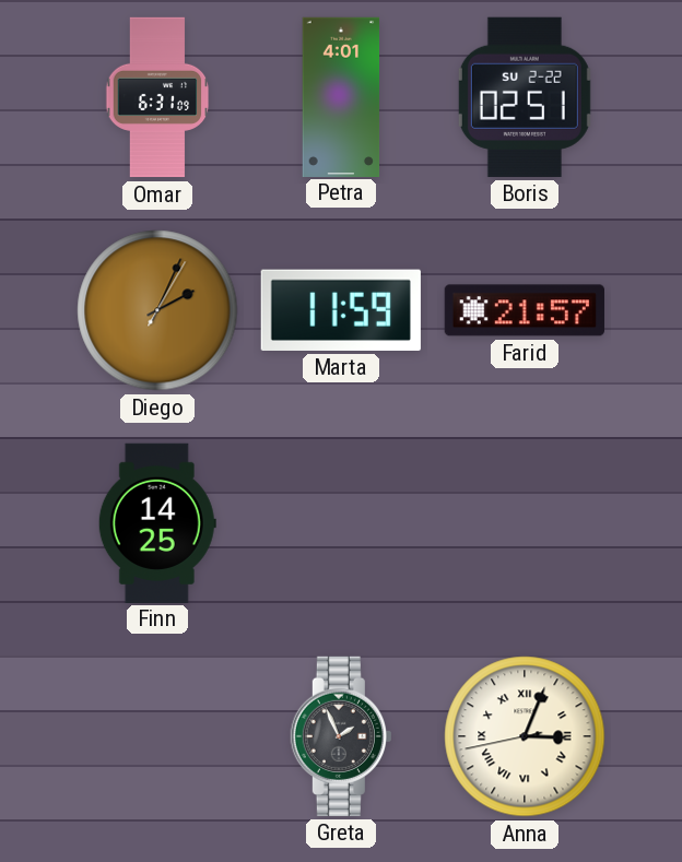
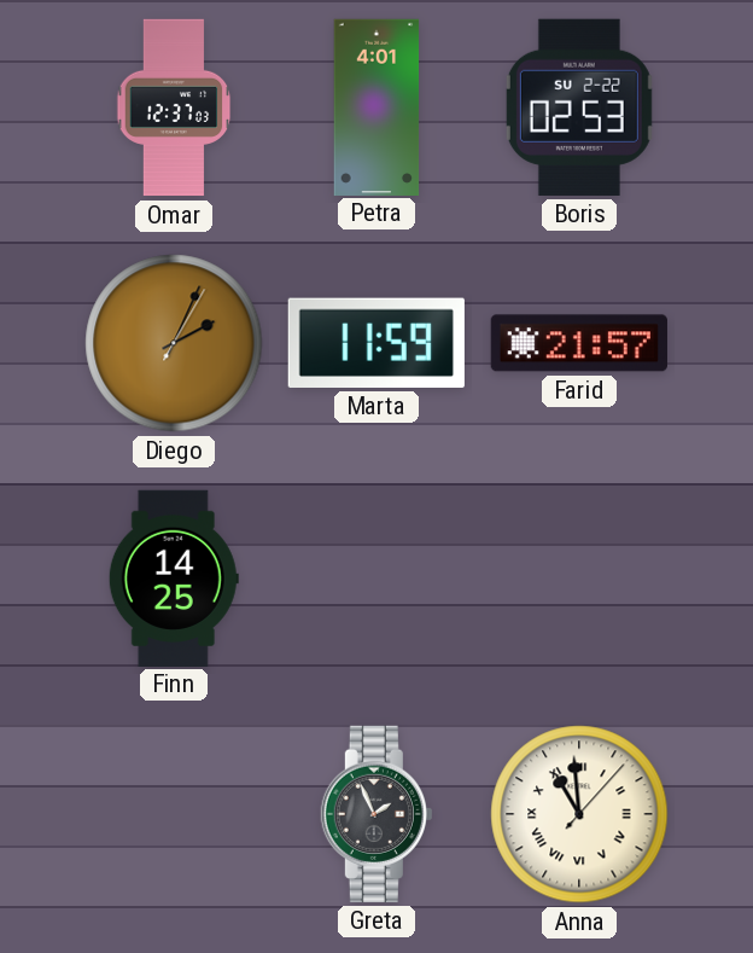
Omar: 6:31 -> 12:37 (174, 107)
Boris: 02:51 -> 02:53 (579, 107)
Anna: 3:03 -> 10:59 (579, 814)
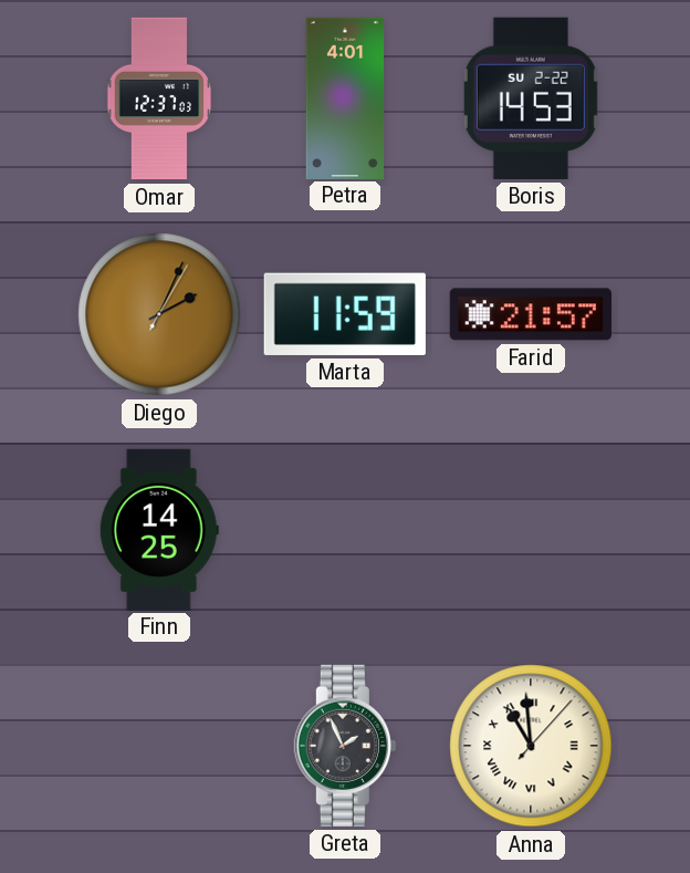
Boris: 02:53 -> 14:53 (531, 98)
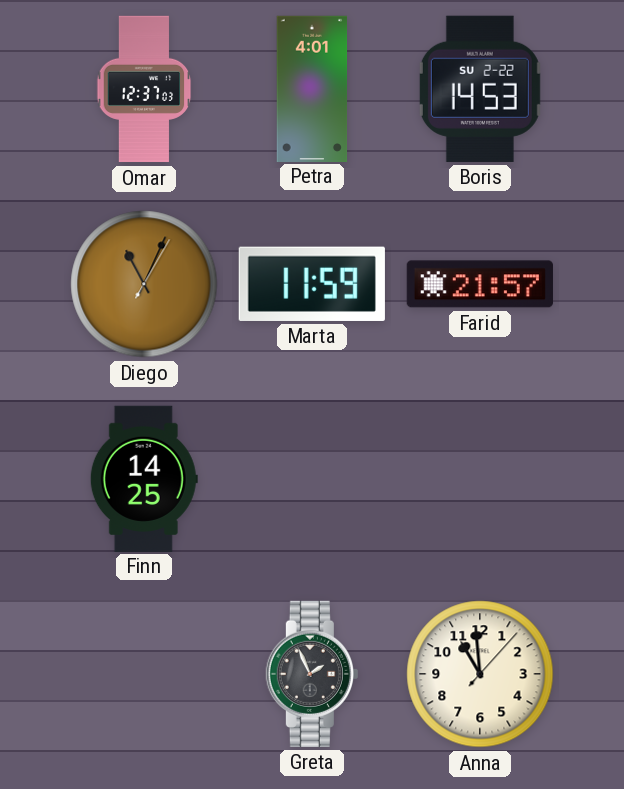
Diego: 2:04 -> 11:04 (144, 284)
Anna numerals: Roman -> Arabic (480, 674)
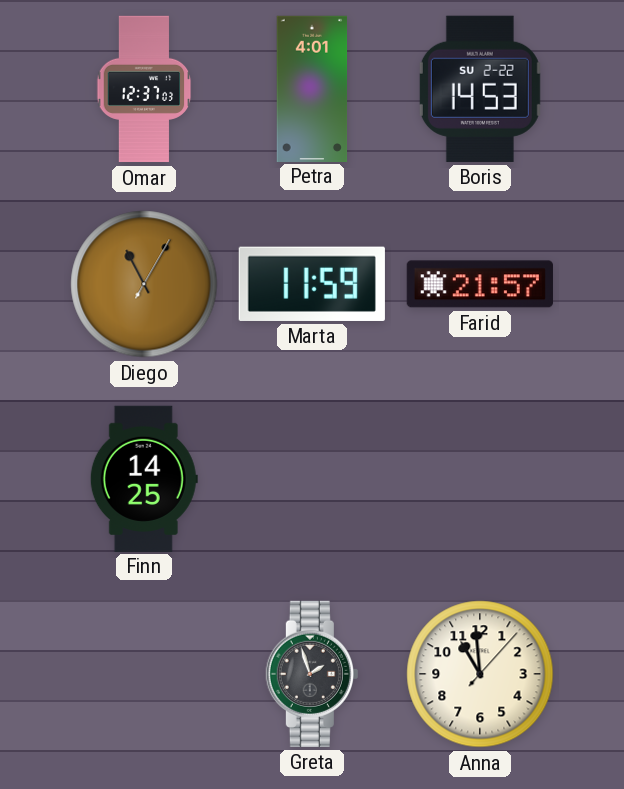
Diego: 11:04 -> 11:05 (144, 284)
Greta: 1:56 -> 1:57 (312, 674)
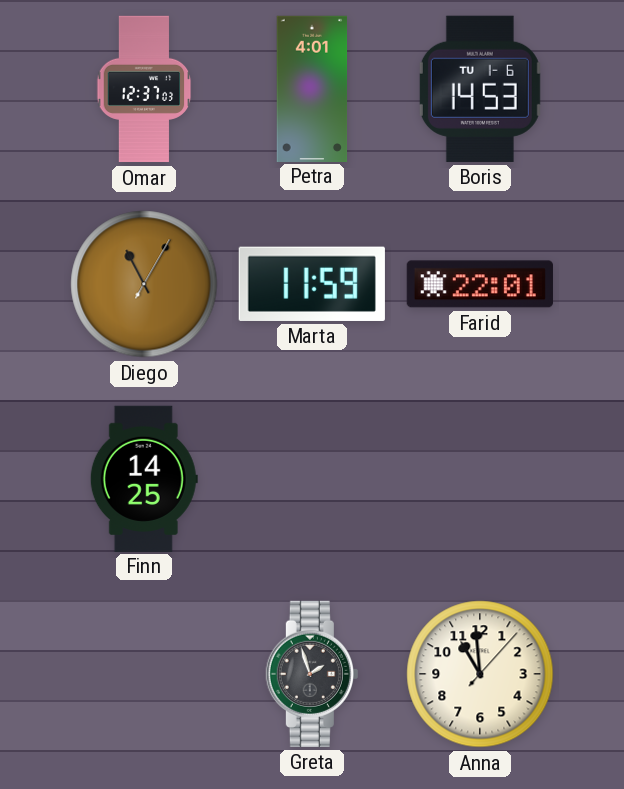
Boris date: SU 2-22 -> TU 1-6 (480, 89)
Farid: 21:57 -> 22:01 (480, 284)
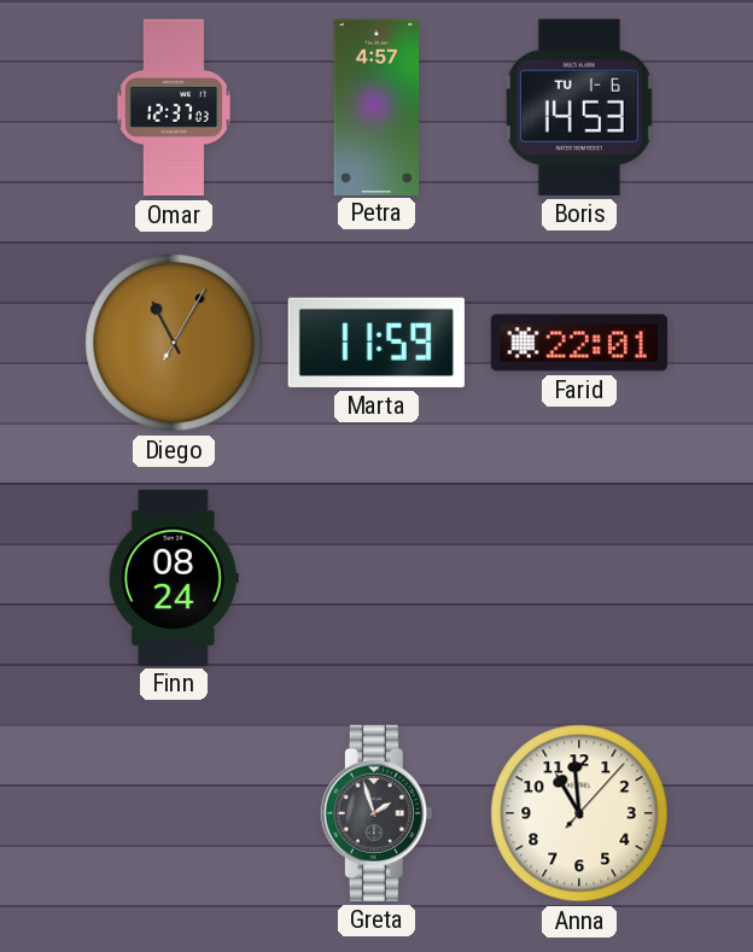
Petra: 4:01 -> 4:57 (376, 106)
Finn: 14:25 -> 08:24 (174, 577)
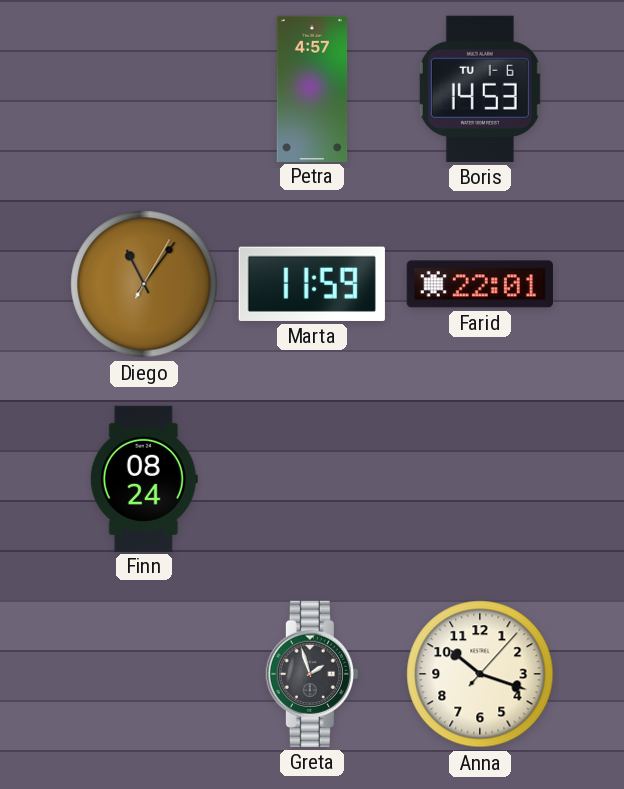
Omar: 12:37 -> none (174, 107)
Diego: 11:05 -> 11:06 (144, 284)
Anna: 10:59 -> 10:18 (480, 674)
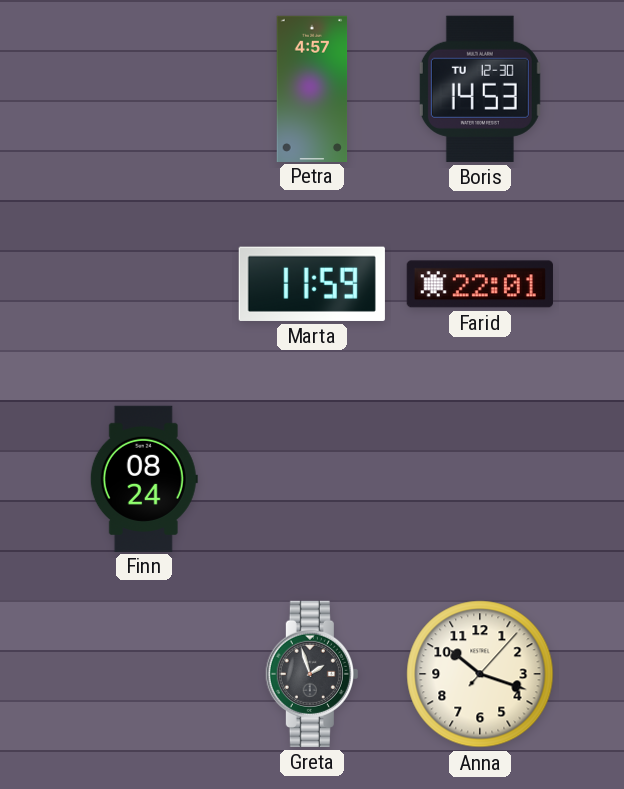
Boris date: TU 1-6 -> TU 12-30 (480, 89)
Diego: 11:06 -> none (144, 284)
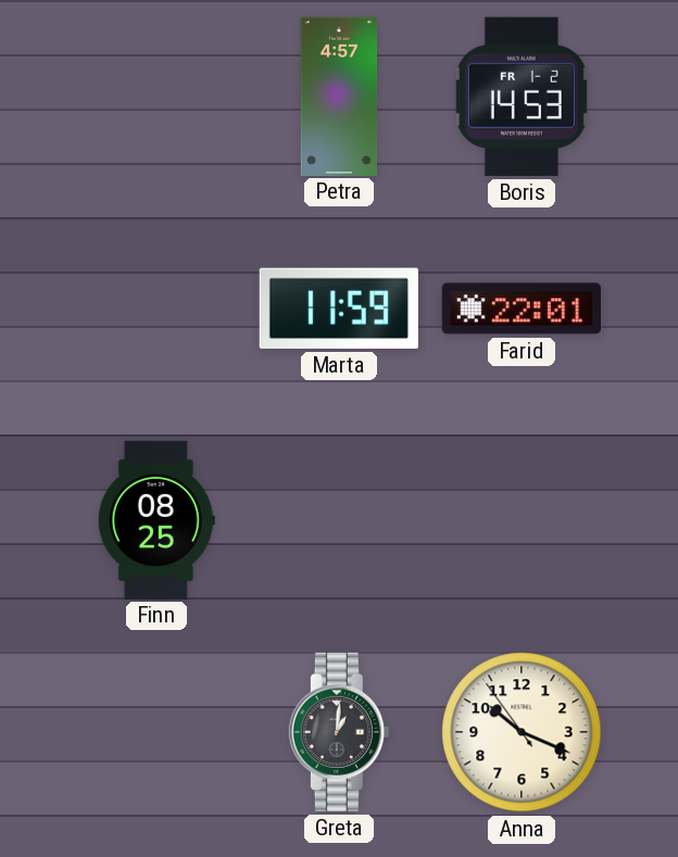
Boris date: TU 12-30 -> FR 1-2 (522, 97)
Finn: 08:24 -> 08:25 (156, 519)
Greta: 1:57 -> 1:01 (339, 732)
Anna: 10:18:07 -> 10:18:54 (522, 732)
